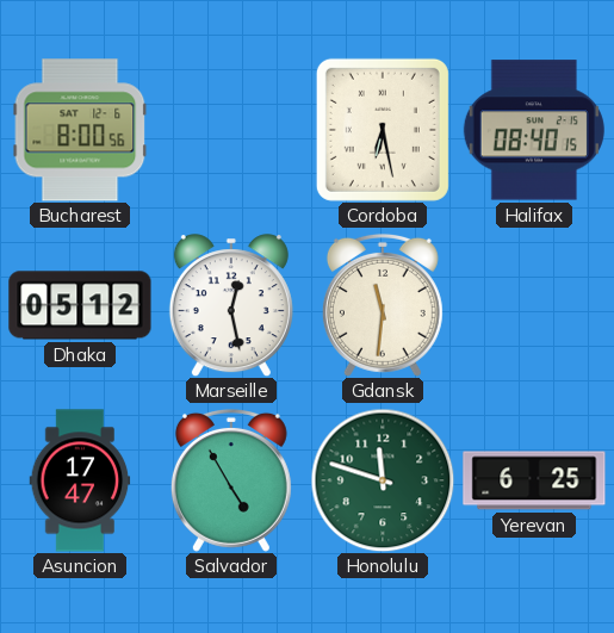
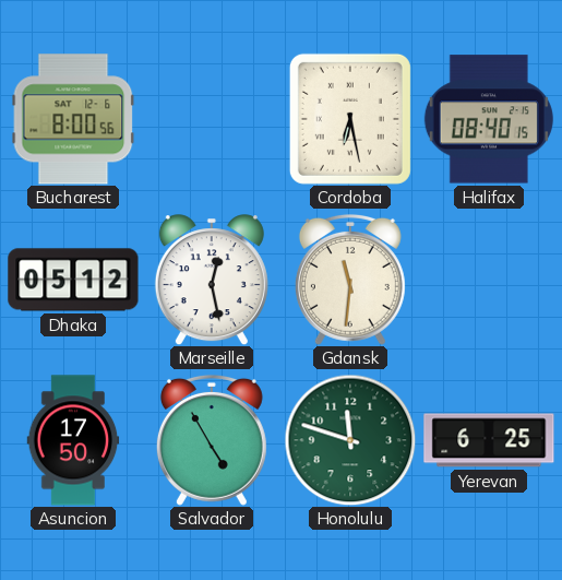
Asuncion: 17:47 -> 17:50 (73, 440)
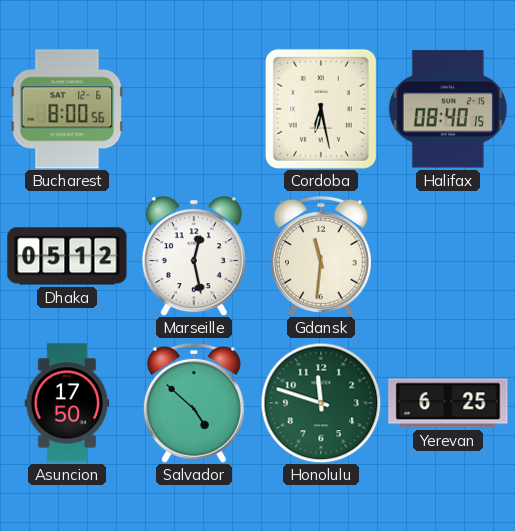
Salvador: 4:55 -> 4:52 (194, 403)
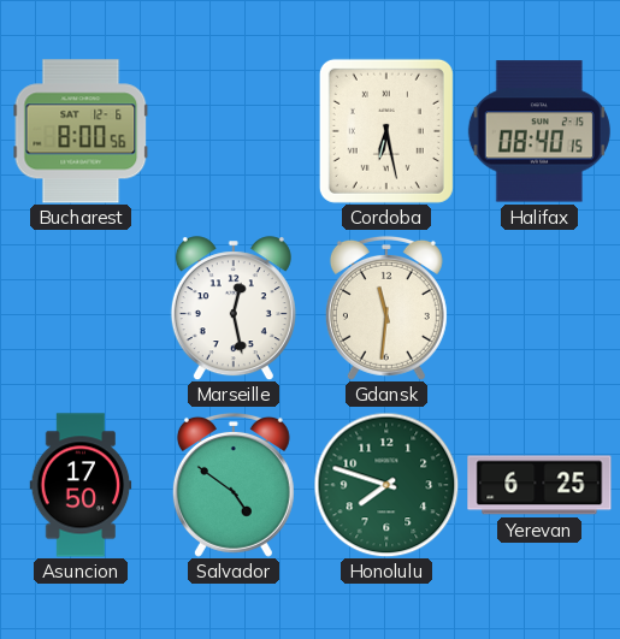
Dhaka: 05:12 -> none (67, 256)
Salvador: 4:52 -> 4:51 (234, 485)
Honolulu: 11:48 -> 7:48 (386, 485)
